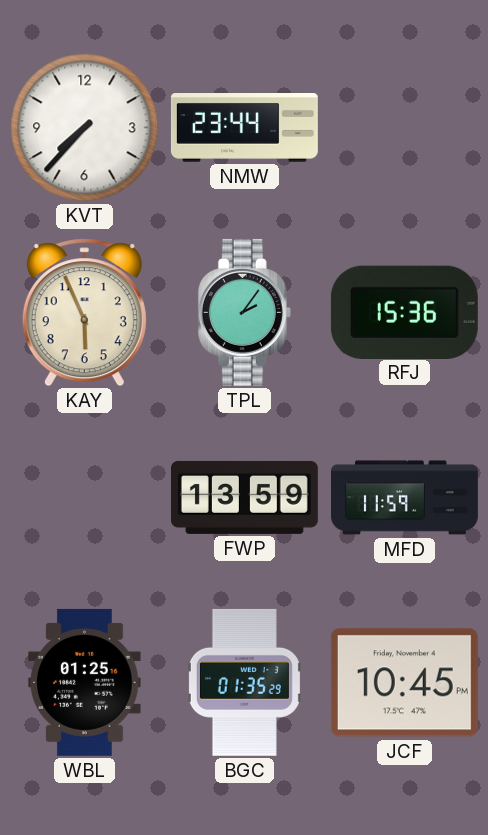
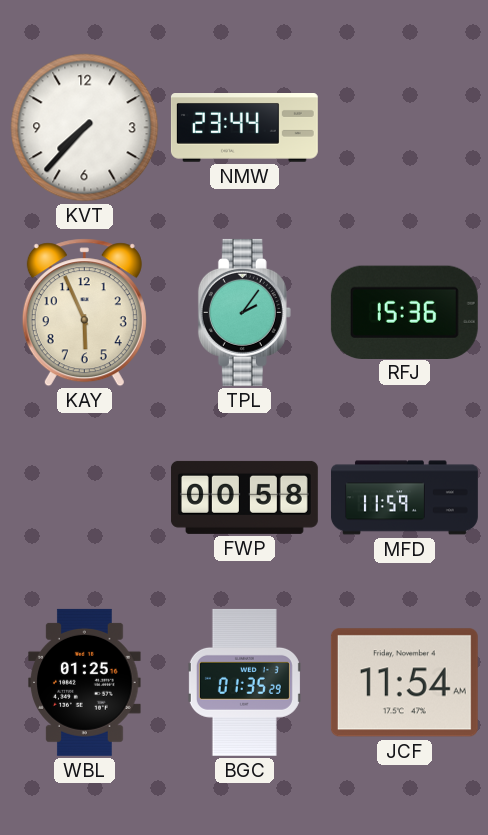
FWP: 13:59 -> 00:58 (244, 497)
JCF: 10:45 -> 11:54 (404, 683)
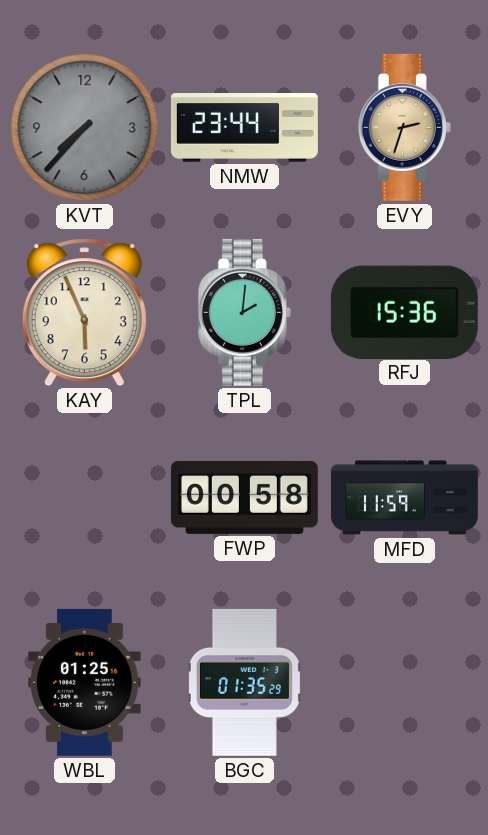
KVT dial: white -> grey (85, 128)
EVY: none -> 2:33 (404, 127)
TPL: 2:06 -> 2:01 (244, 312)
JCF: 11:54 -> none (404, 683)
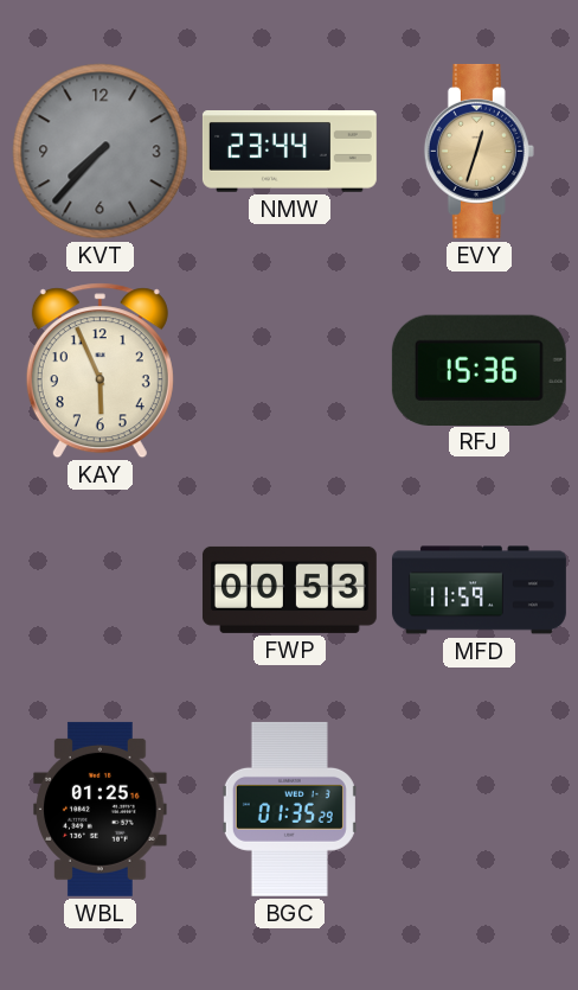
EVY: 2:33 -> 12:33 (479, 151)
TPL: 2:01 -> none (244, 312)
FWP: 00:58 -> 00:53 (289, 589)
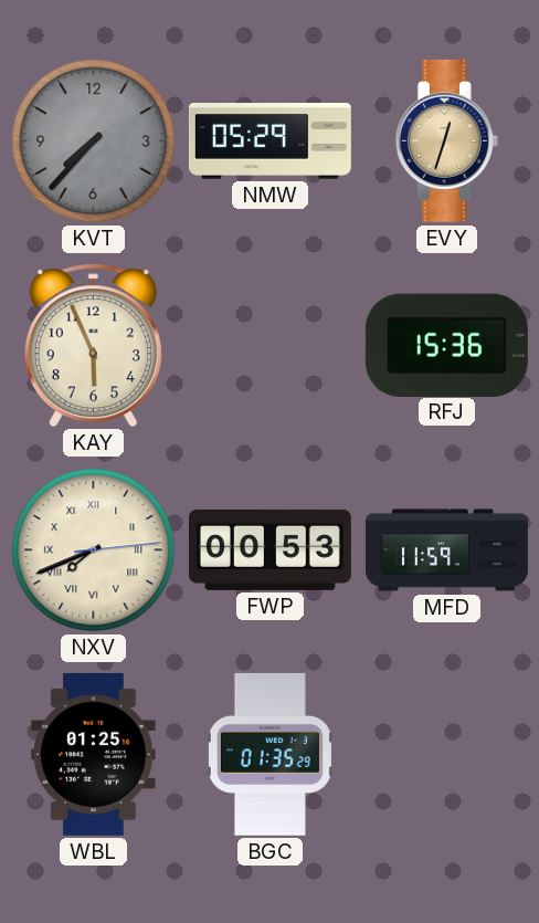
NMW: 23:44 -> 05:29 (269, 141)
NXV: none -> 7:41 (94, 550)
